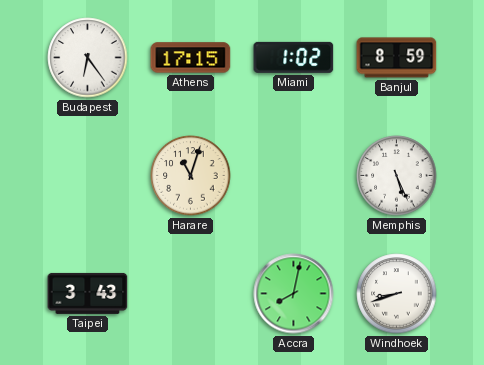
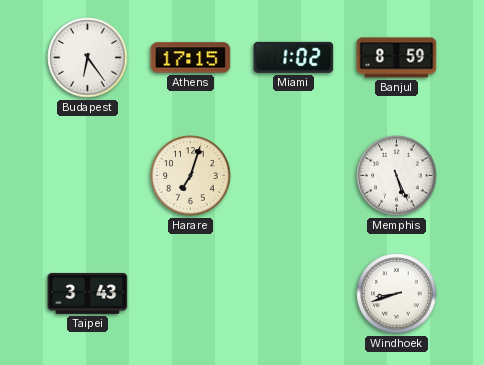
Harare: 11:03 -> 7:03 (191, 176)
Accra: 8:02 -> none (294, 294)
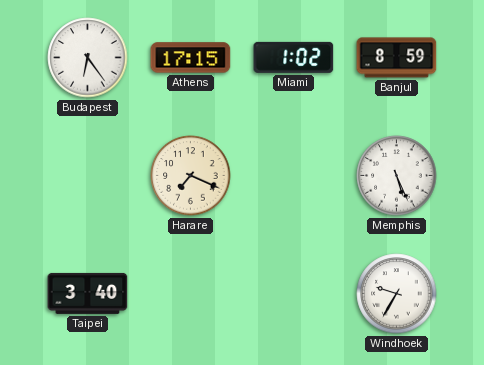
Harare: 7:03 -> 7:19 (191, 176)
Taipei: 3:43 -> 3:40 (88, 293)
Windhoek: 8:42 -> 9:35 (397, 294)
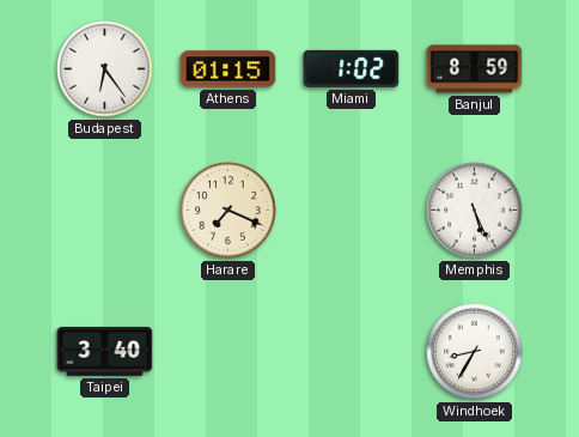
Athens: 17:15 -> 01:15 (228, 69)
Windhoek: 9:35 -> 8:35 (475, 352)
